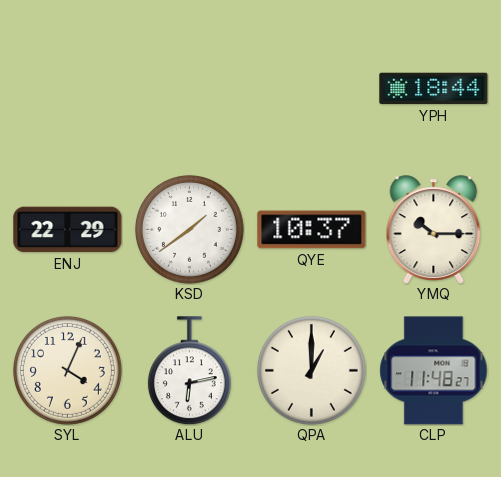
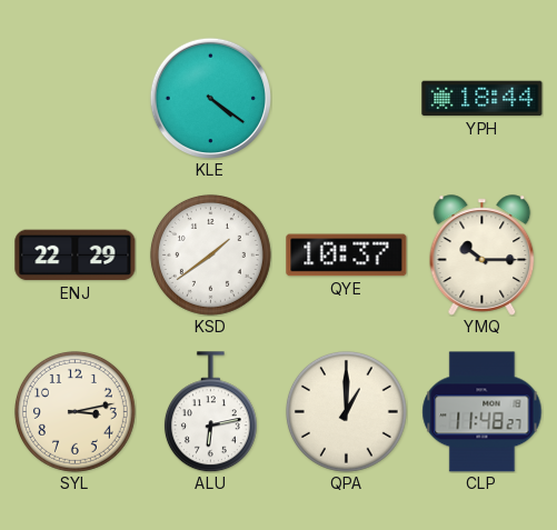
KLE: none -> 4:21 (210, 98)
SYL: 4:04 -> 3:13 (74, 411)
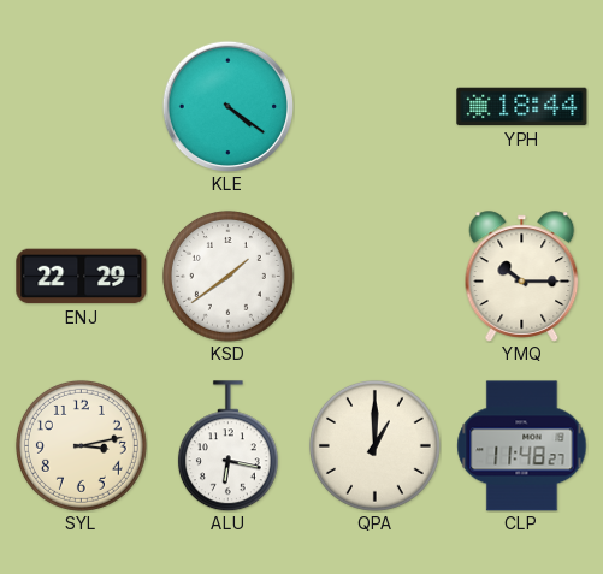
QYE: 10:37 -> none (347, 256)
ALU: 6:13 -> 6:17 (227, 446)
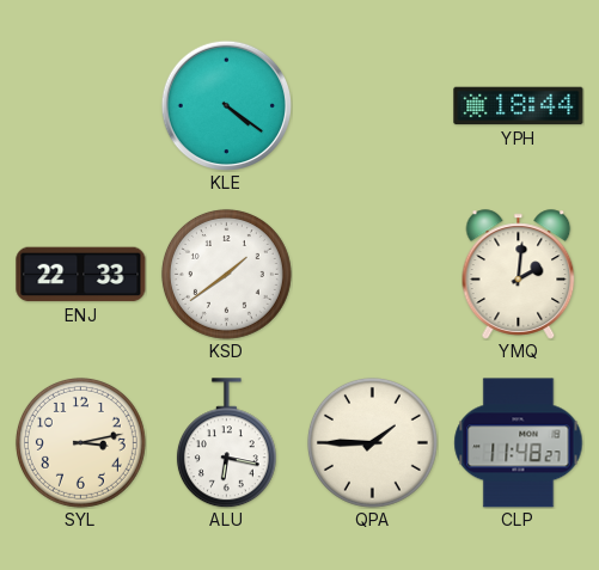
ENJ: 22:29 -> 22:33 (81, 275)
YMQ: 10:15 -> 2:01 (519, 275)
QPA: 1:00 -> 1:45 (372, 442)
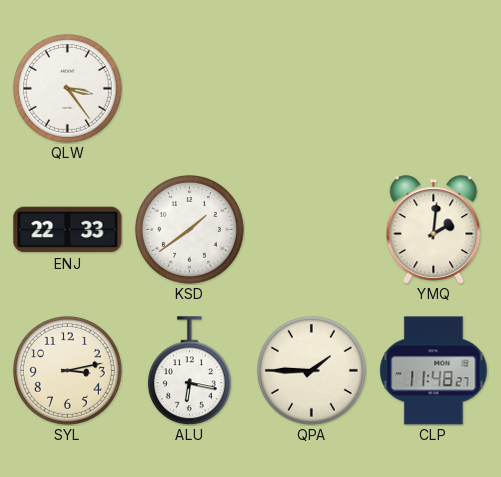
QLW: none -> 3:24 (67, 88)
KLE: 4:21 -> none (226, 105)
YPH: 18:44 -> none (519, 106)
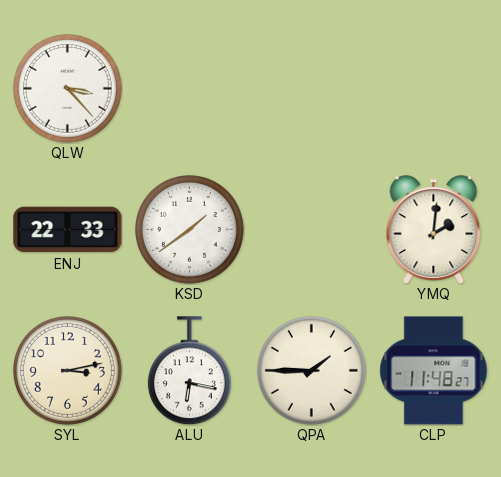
QLW: 3:24 -> 3:23 (67, 88)
